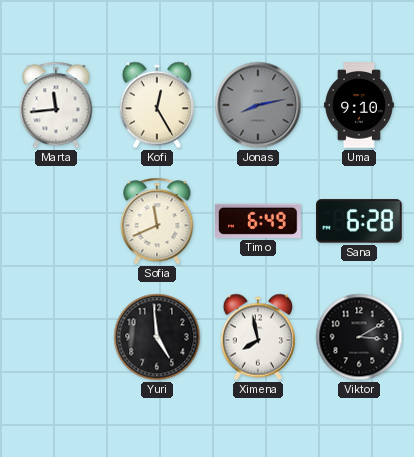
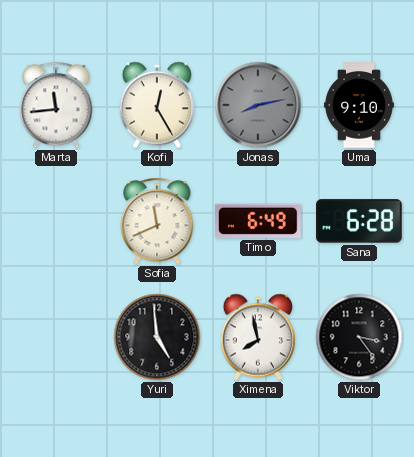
Viktor: 3:10 -> 3:24 (359, 337)
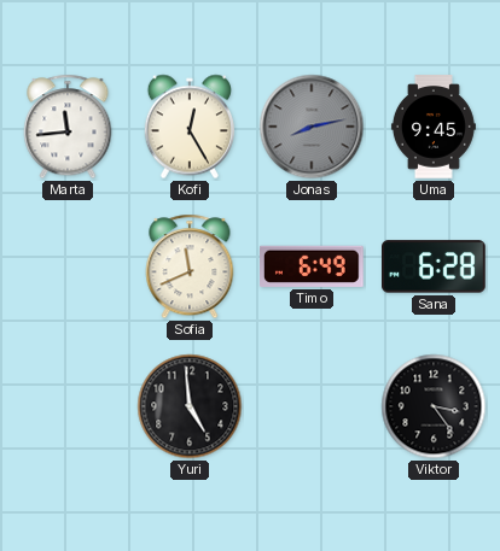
Uma: 9:10 -> 9:45 (434, 127)
Ximena: 7:58 -> none (257, 337)
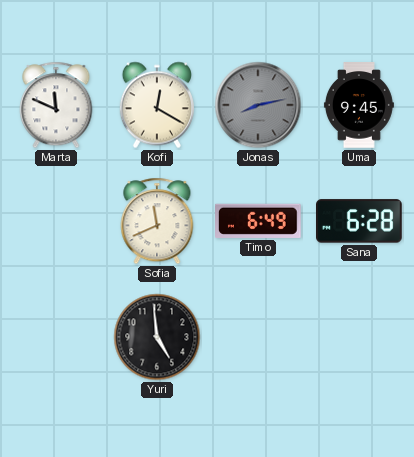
Marta: 11:44 -> 11:49 (56, 105)
Kofi: 12:25 -> 12:20 (156, 105)
Viktor: 3:24 -> none (434, 406)
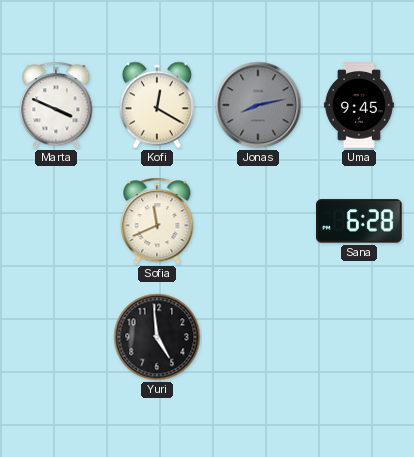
Marta: 11:49 -> 3:49 (56, 105)
Timo: 6:49 -> none (259, 221)
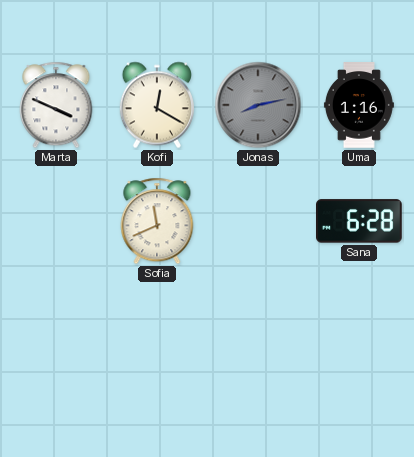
Uma: 9:45 -> 1:16 (359, 105)
Yuri: 4:59 -> none (157, 337)
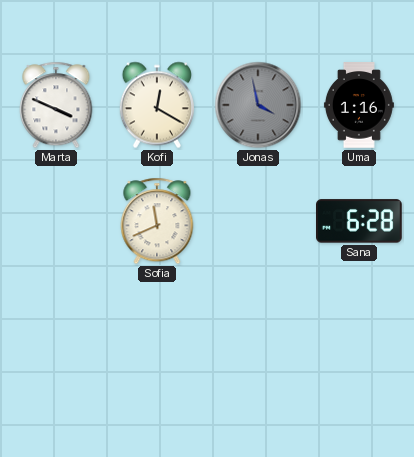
Jonas: 8:13 -> 3:58 (258, 105)
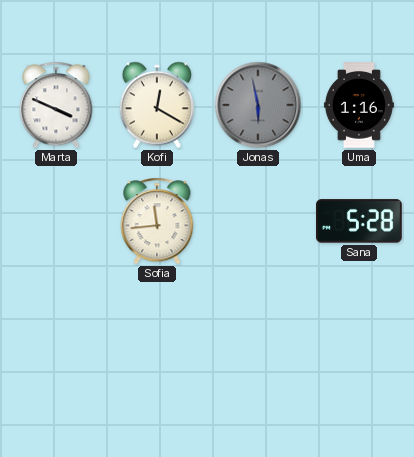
Jonas: 3:58 -> 5:58 (258, 105)
Sofia: 11:41 -> 11:44 (157, 221)
Sana: 6:28 -> 5:28 (360, 221)
